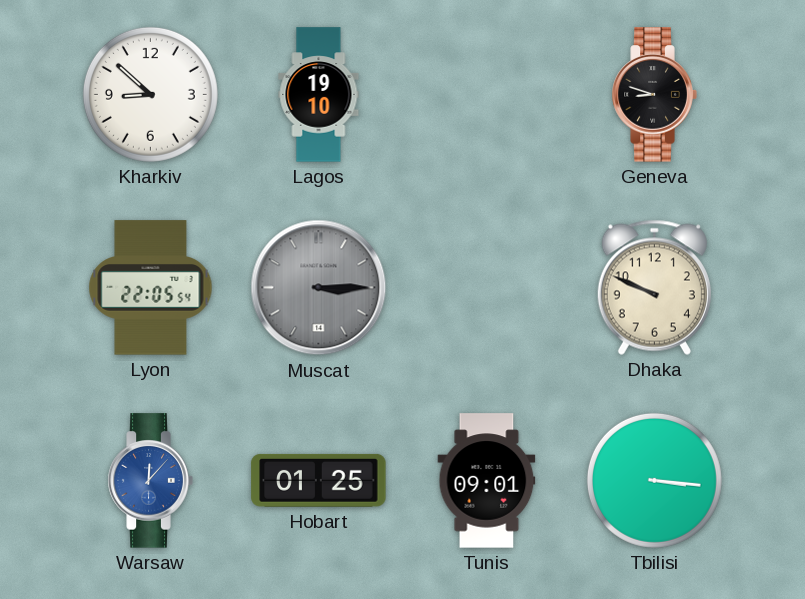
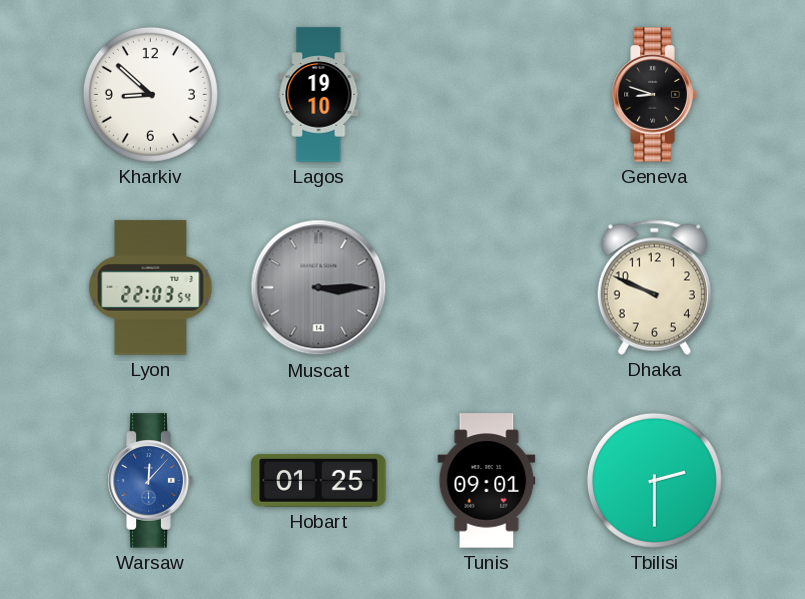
Lyon: 22:05 -> 22:03 (151, 288)
Tbilisi: 3:16 -> 2:30 (654, 480)
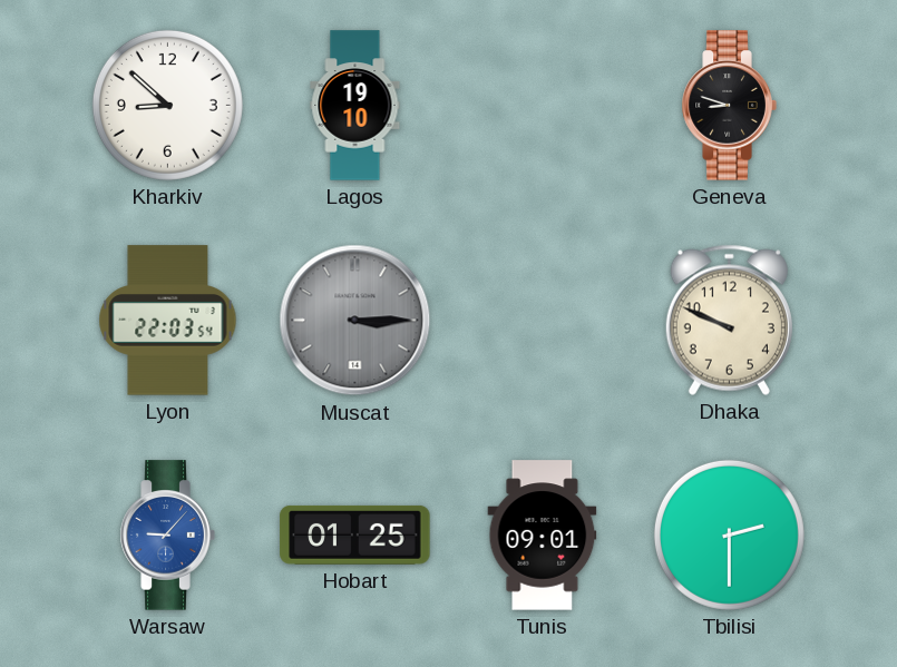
Warsaw: 12:07 -> 9:07 (167, 536)
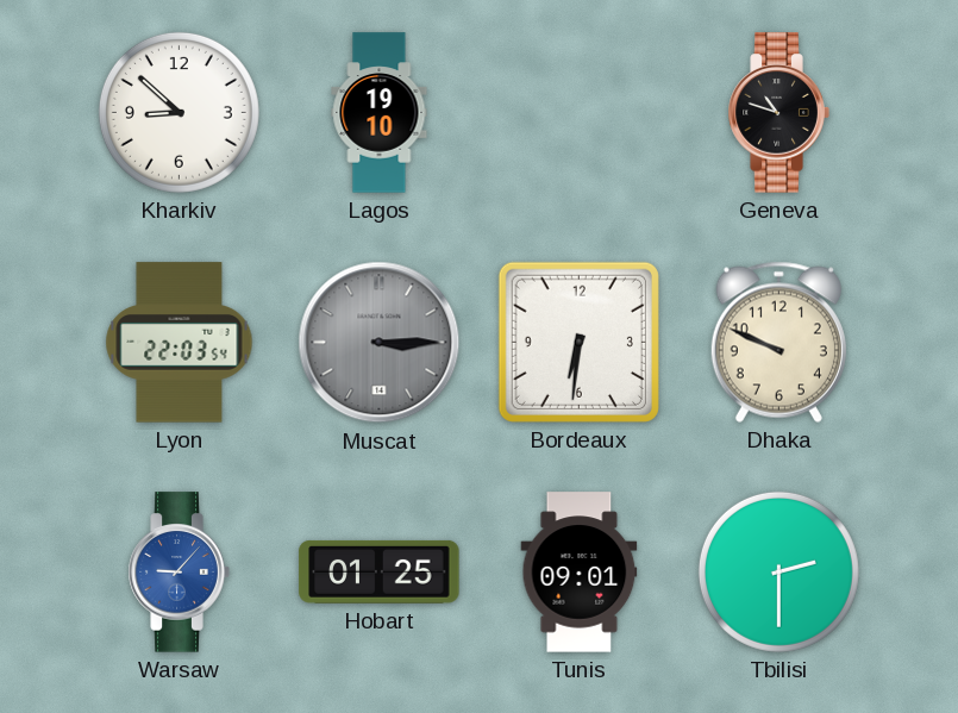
Geneva: 8:48 -> 10:48 (778, 113)
Bordeaux: none -> 6:31 (578, 342)
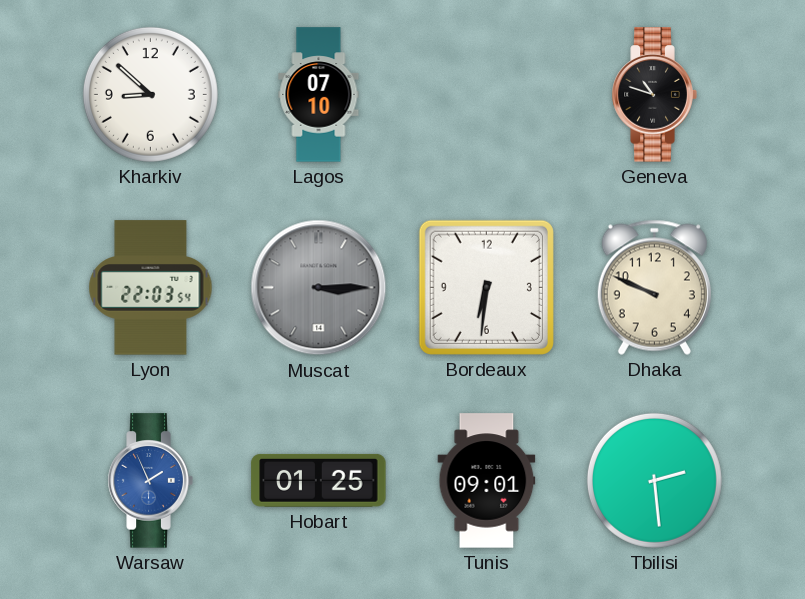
Lagos: 19:10 -> 07:10 (319, 95)
Warsaw: 9:07 -> 1:56 (150, 481)
Tbilisi: 2:30 -> 2:29 (654, 480)
